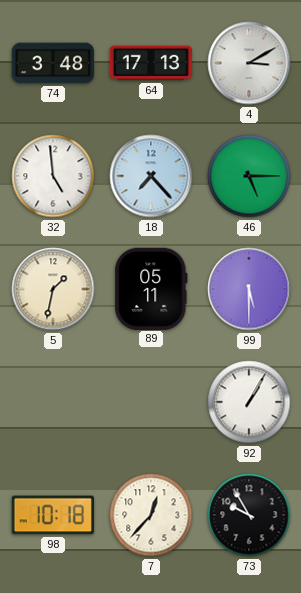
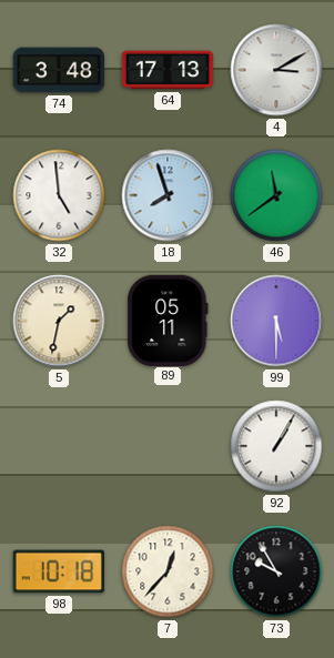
18: 7:23 -> 7:57 (168, 195)
46: 5:15 -> 11:39 (276, 195)
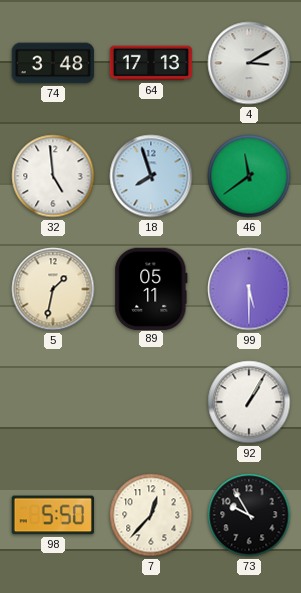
98: 10:18 -> 5:50 (52, 515)
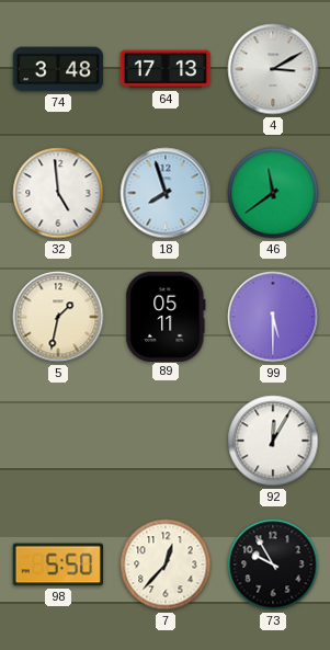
92: 1:05 -> 12:05 (273, 441)
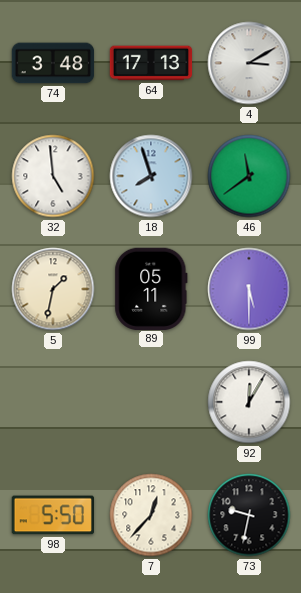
73: 9:55 -> 9:32 (249, 515)
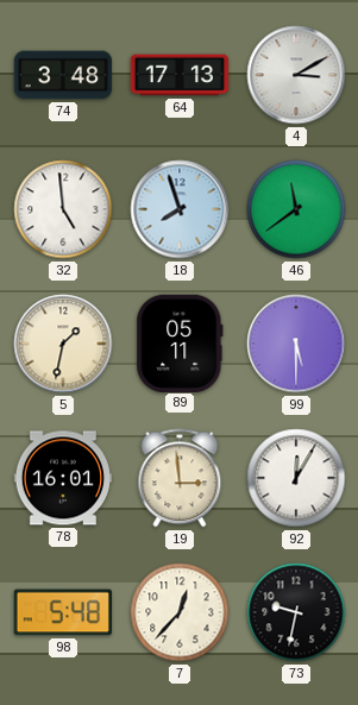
78: none -> 16:01 (63, 478)
19: none -> 2:59 (180, 478)
98: 5:50 -> 5:48 (62, 612)
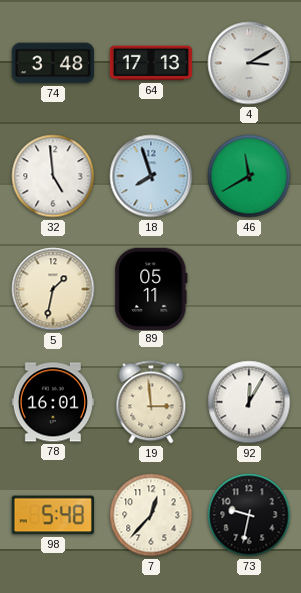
46: 11:39 -> 11:40 (249, 176)
99: 5:30 -> none (296, 344)
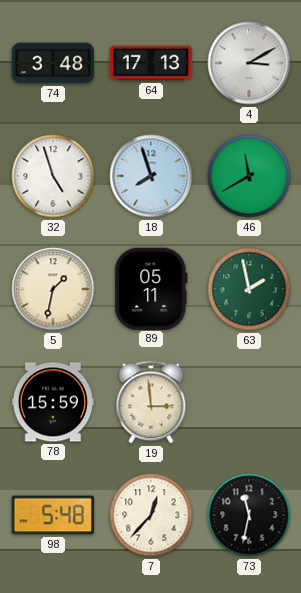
32: 4:59 -> 4:57 (53, 176)
63: none -> 1:58 (249, 289)
78: 16:01 -> 15:59 (53, 402)
92: 12:05 -> none (249, 402)
73: 9:32 -> 11:32 (249, 515)
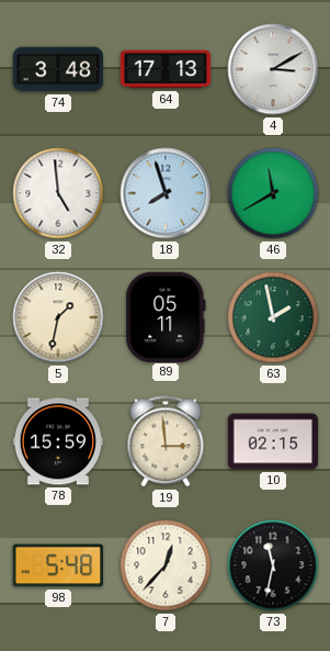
32: 4:57 -> 4:59 (58, 193)
10: none -> 02:15 (273, 441)
